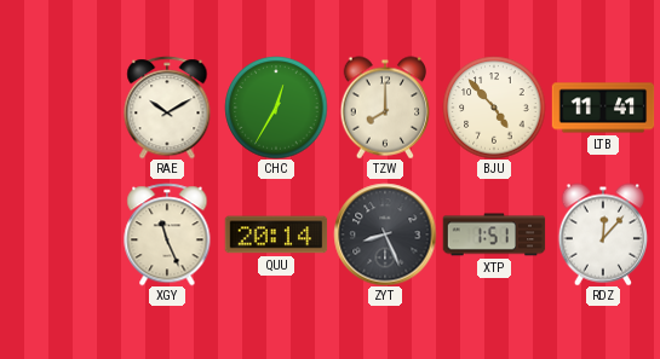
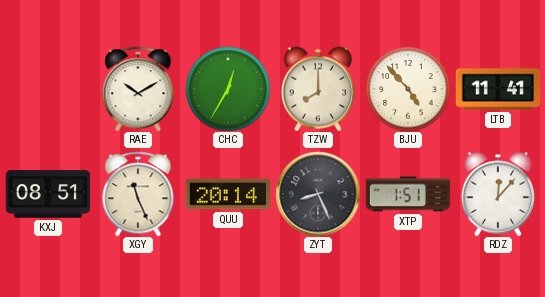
KXJ: none -> 08:51 (48, 194)
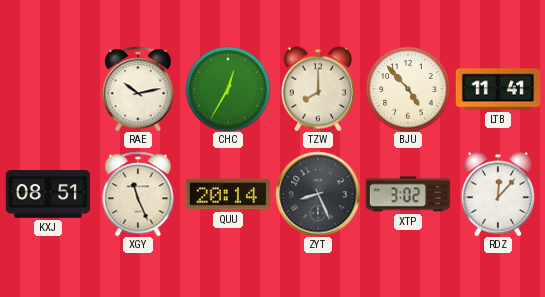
RAE: 10:10 -> 10:13 (138, 89)
XTP: 1:51 -> 3:02 (408, 194)
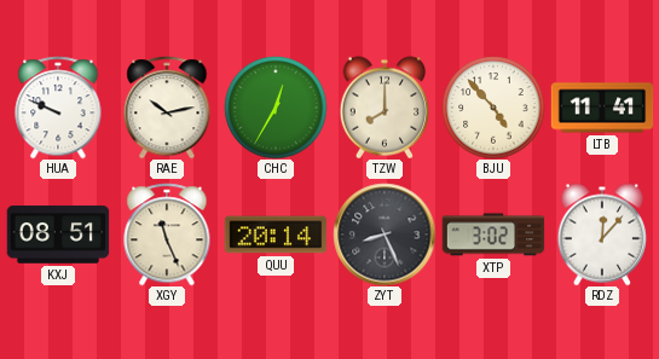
HUA: none -> 9:49 (58, 108)
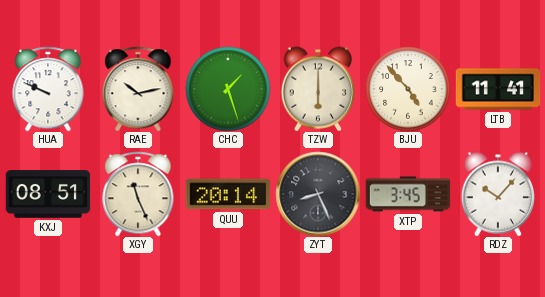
CHC: 12:35 -> 1:27 (228, 89)
TZW: 8:00 -> 6:00 (318, 89)
XTP: 3:02 -> 3:45 (408, 194)
RDZ: 12:07 -> 10:07 (498, 194)
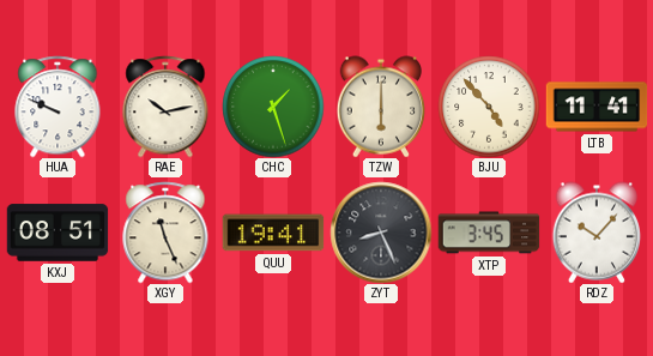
QUU: 20:14 -> 19:41 (273, 233)
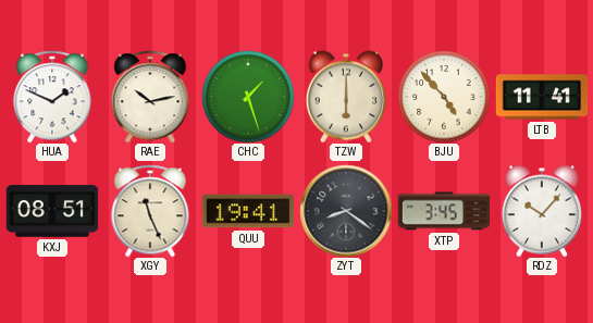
HUA: 9:49 -> 1:49 (52, 97)
ZYT: 8:26 -> 8:21 (346, 211)
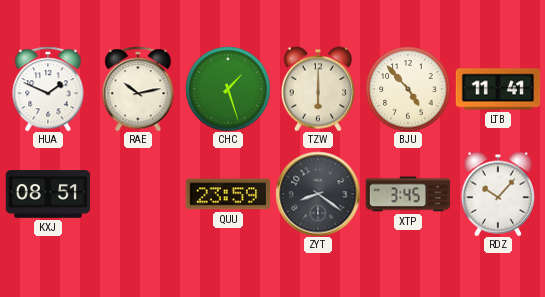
XGY: 11:26 -> none (150, 211)
QUU: 19:41 -> 23:59 (228, 194)
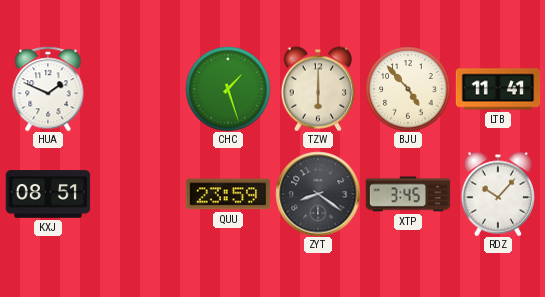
RAE: 10:13 -> none (138, 89)
